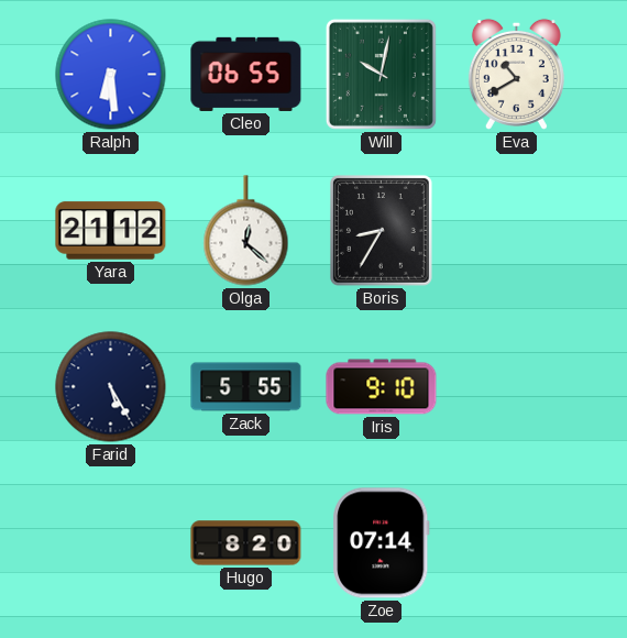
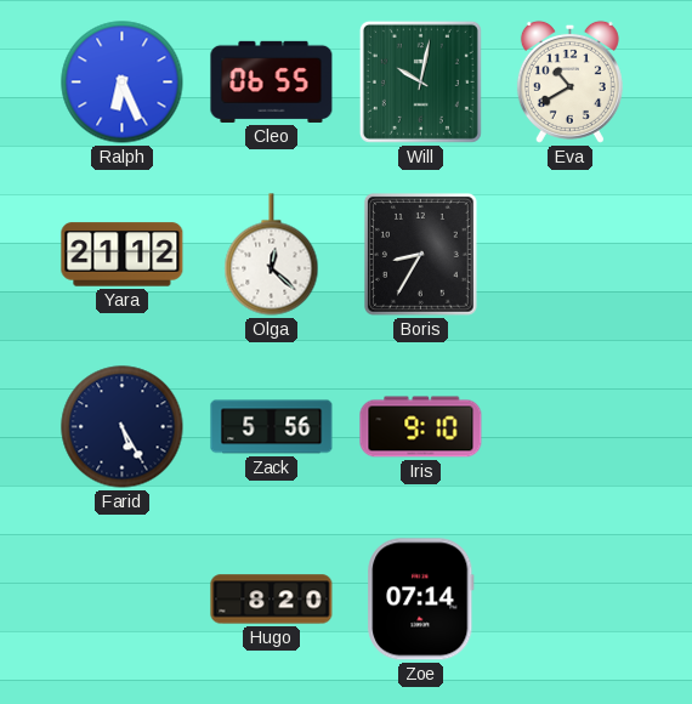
Ralph: 6:29 -> 6:26 (123, 83)
Zack: 5:55 -> 5:56 (272, 427)
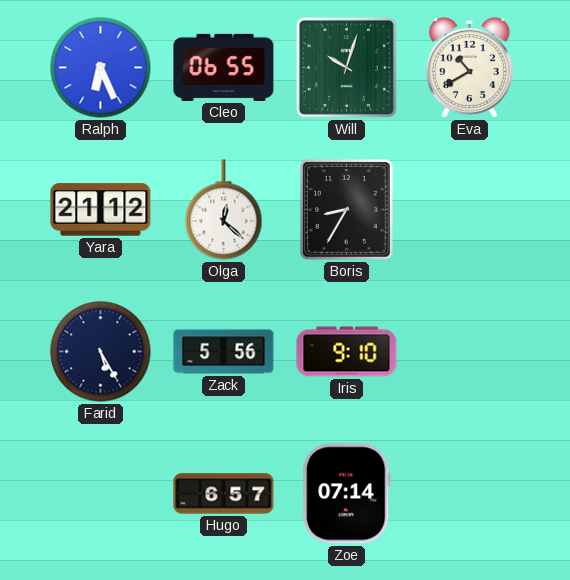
Will: 10:02 -> 10:03 (346, 67)
Hugo: 8:20 -> 6:57 (224, 494)
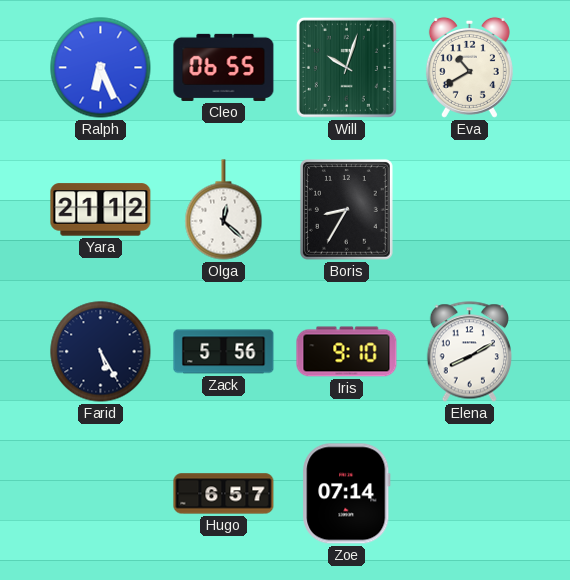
Elena: none -> 8:10 (469, 352)
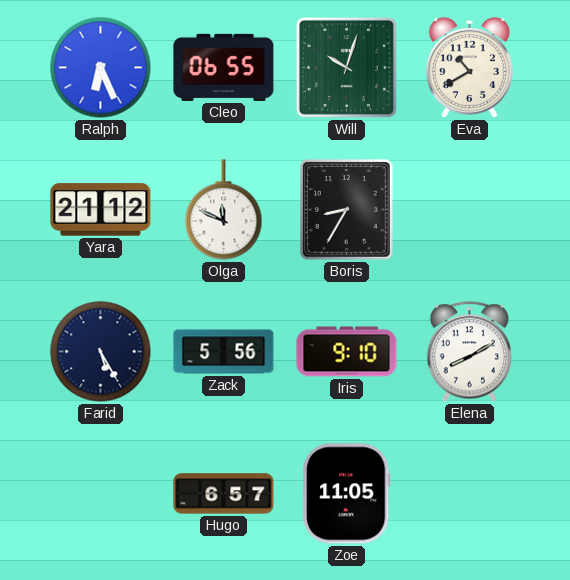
Olga: 12:22 -> 11:49 (224, 210)
Zoe: 07:14 -> 11:05 (347, 494)
